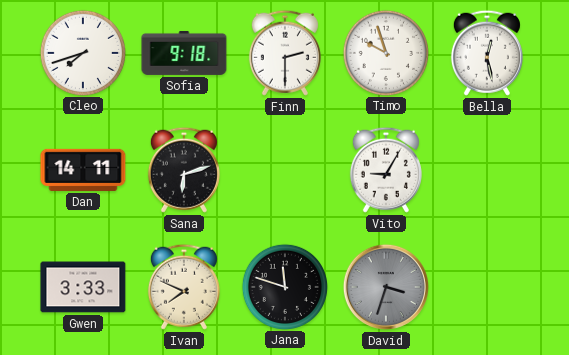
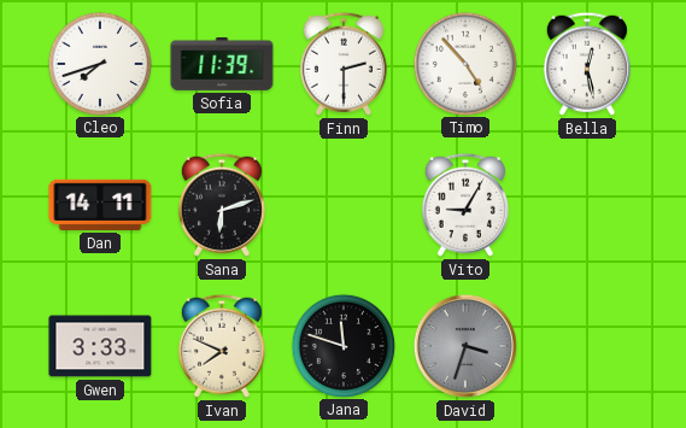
Sofia: 9:18 -> 11:39 (222, 64)
Timo: 9:57 -> 4:53 (464, 63)
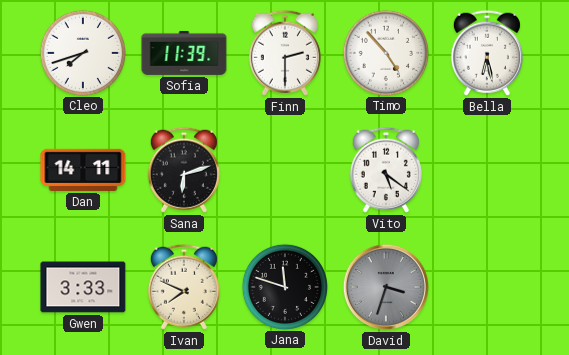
Bella: 12:28 -> 6:28 (487, 53)
Vito: 9:05 -> 5:21 (386, 170)
